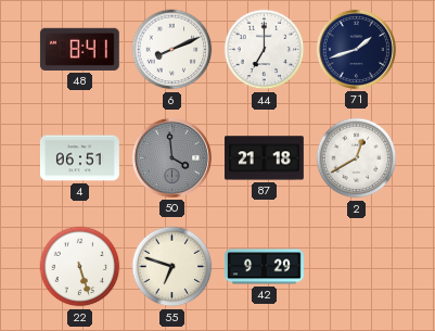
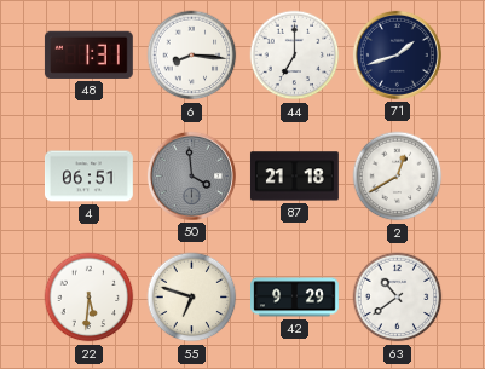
48: 8:41 -> 1:31 (88, 54)
6: 8:11 -> 8:16 (192, 56)
22: 5:27 -> 5:31 (90, 298)
63: none -> 10:39 (398, 298)
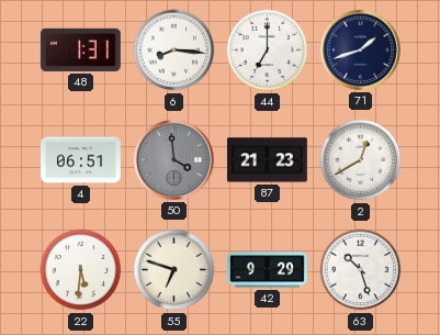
87: 21:18 -> 21:23 (267, 160)
63: 10:39 -> 10:27 (361, 270)
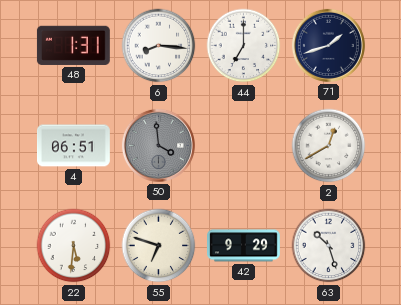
87: 21:23 -> none (267, 160)
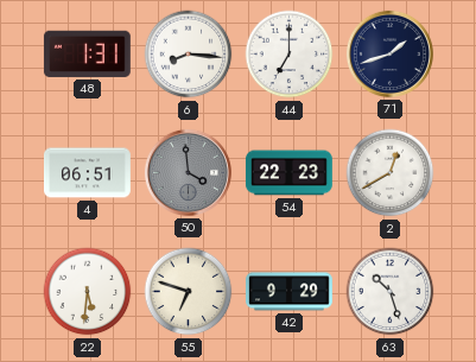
54: none -> 22:23 (290, 173)
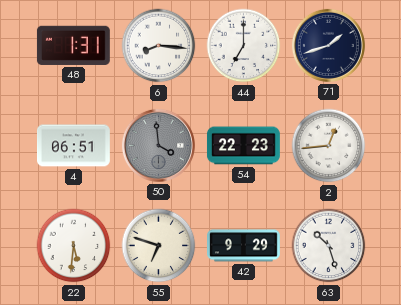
2: 12:40 -> 12:44 (329, 146)
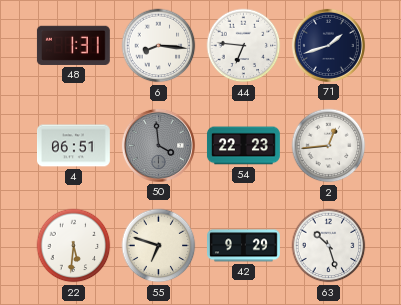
44: 7:00 -> 6:46 (244, 46)
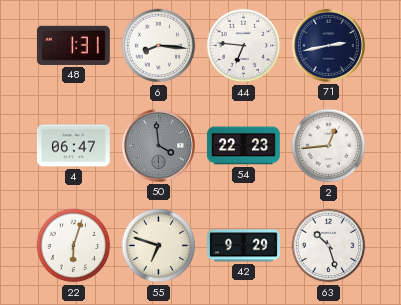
71: 1:42 -> 2:43 (328, 45)
4: 06:51 -> 06:47 (74, 146)
22: 5:31 -> 6:03 (74, 246)
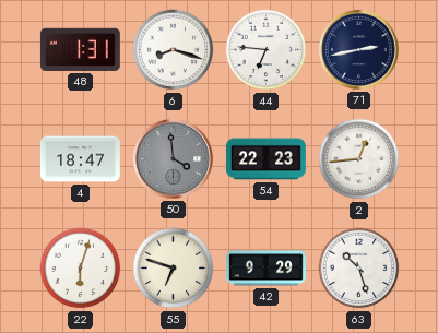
6: 8:16 -> 8:18 (174, 50)
4: 06:47 -> 18:47 (81, 159)
